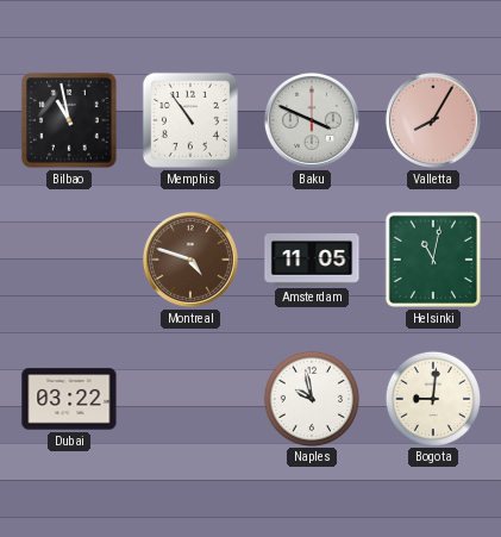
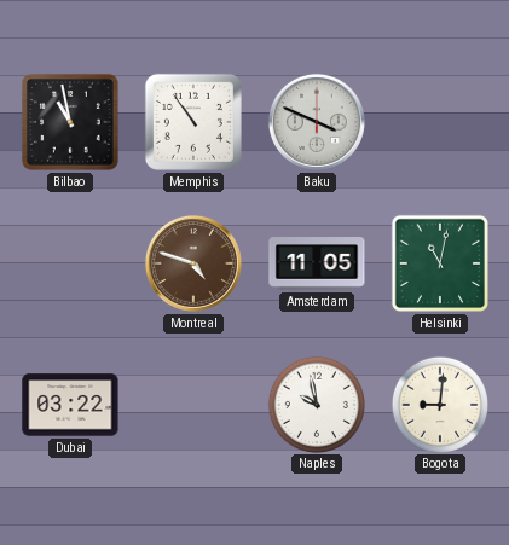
Valletta: 8:05 -> none (433, 120)
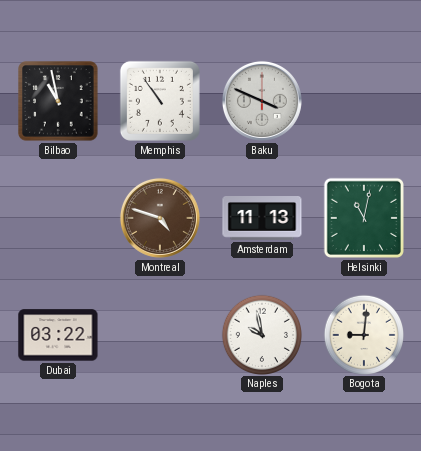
Amsterdam: 11:05 -> 11:13 (262, 218)
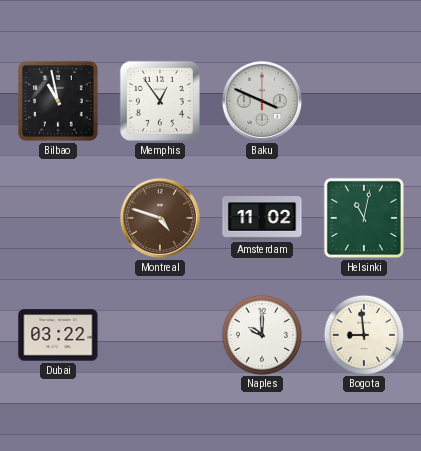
Memphis: 10:54 -> 12:54 (160, 101)
Amsterdam: 11:13 -> 11:02 (262, 218)
Naples: 9:58 -> 10:00 (261, 334)
Bogota: 9:01 -> 8:59 (363, 334)
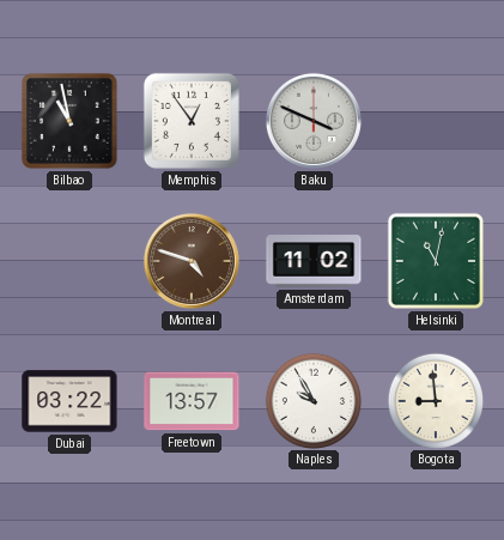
Freetown: none -> 13:57 (192, 401)
Naples: 10:00 -> 9:55 (312, 400)
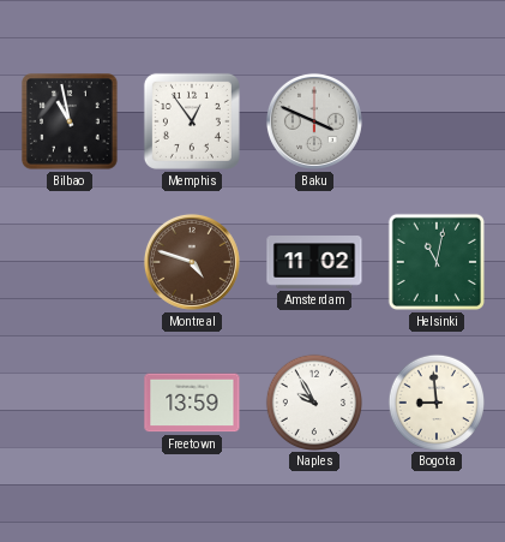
Dubai: 03:22 -> none (69, 401)
Freetown: 13:57 -> 13:59 (192, 403)
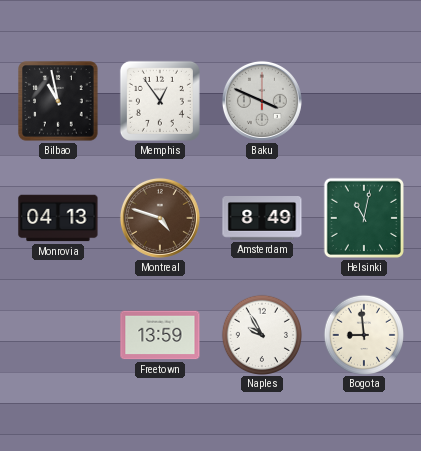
Monrovia: none -> 04:13 (58, 218)
Amsterdam: 11:02 -> 8:49 (262, 218)
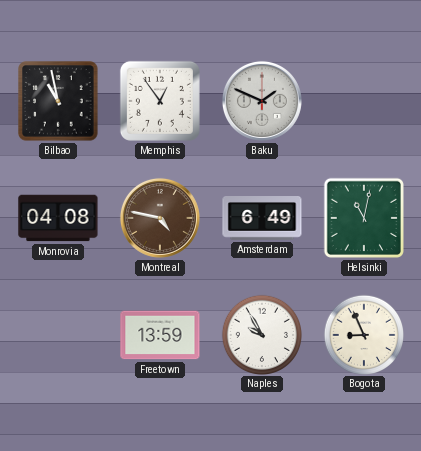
Baku: 3:49 -> 1:49 (262, 101)
Monrovia: 04:13 -> 04:08 (58, 218)
Montreal: 4:48 -> 4:47 (160, 218)
Amsterdam: 8:49 -> 6:49 (262, 218)
Bogota: 8:59 -> 8:56 (363, 334)
